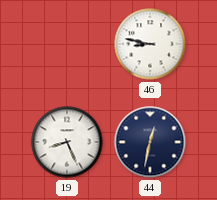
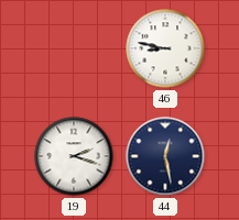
19: 8:26 -> 2:18 (74, 156)
44: 12:32 -> 12:28 (165, 156)
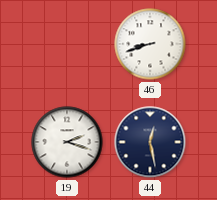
46: 8:47 -> 8:42 (150, 44)
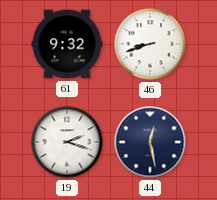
61: none -> 9:32 (67, 44)
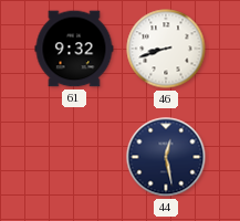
19: 2:18 -> none (67, 142)
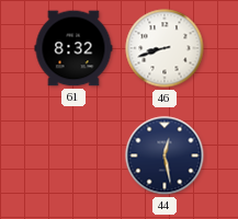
61: 9:32 -> 8:32 (73, 48)
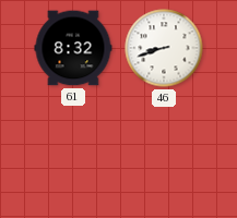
44: 12:28 -> none (165, 155)
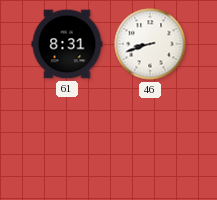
61: 8:32 -> 8:31 (67, 44)
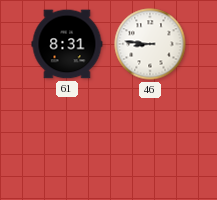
46: 8:42 -> 8:46 (150, 44)
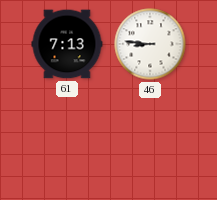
61: 8:31 -> 7:13 (67, 44)
